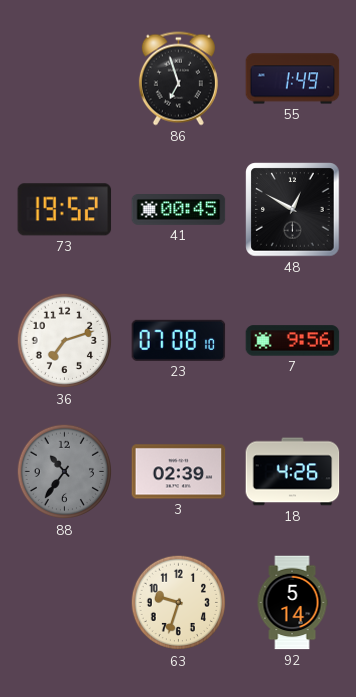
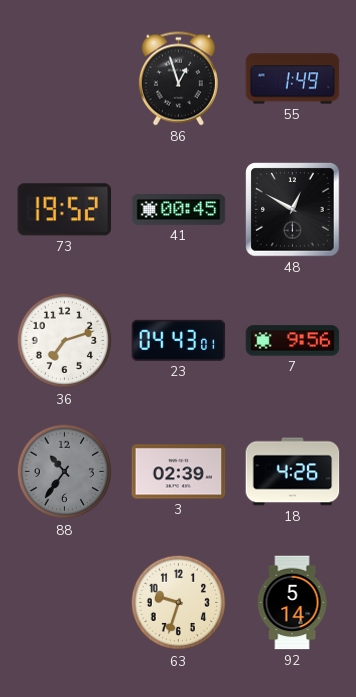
86: 6:57 -> 12:57 (178, 79)
23: 07:08 -> 04:43 (179, 340)
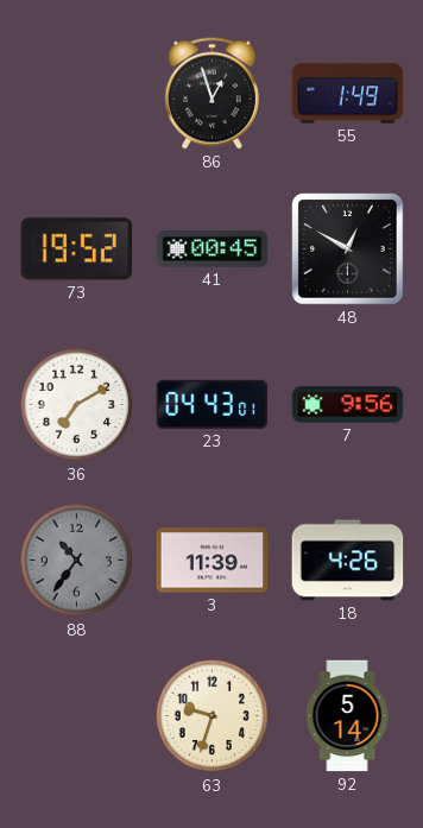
36: 7:12 -> 7:10 (77, 405)
3: 02:39 -> 11:39 (213, 561)
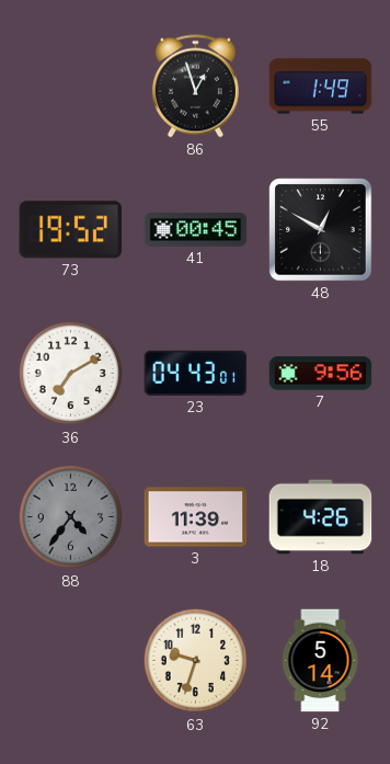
88: 10:36 -> 4:36 (71, 517)
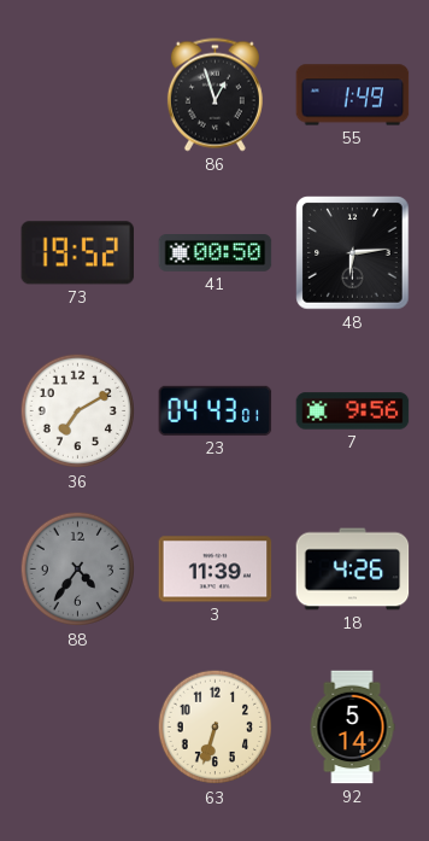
41: 00:45 -> 00:50 (216, 253)
48: 12:50 -> 6:14 (353, 253)
63: 9:33 -> 6:33 (216, 728)
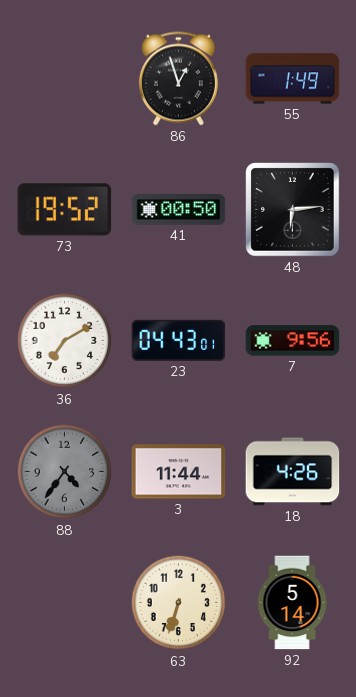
3: 11:39 -> 11:44 (179, 472)
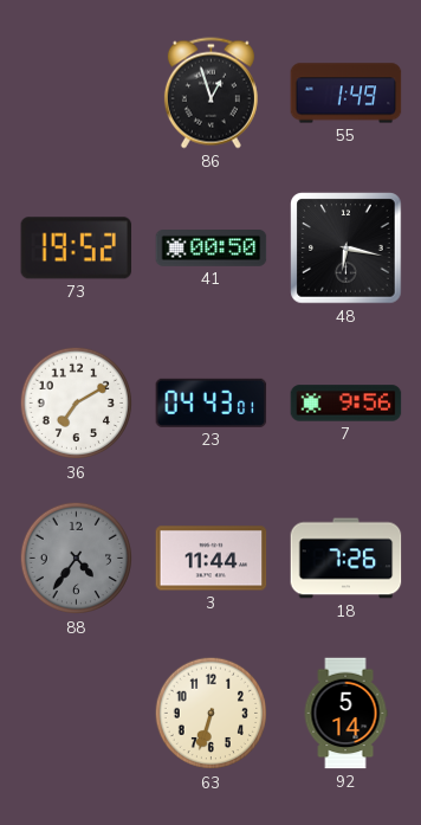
48: 6:14 -> 6:17 (346, 249)
18: 4:26 -> 7:26 (346, 559)
